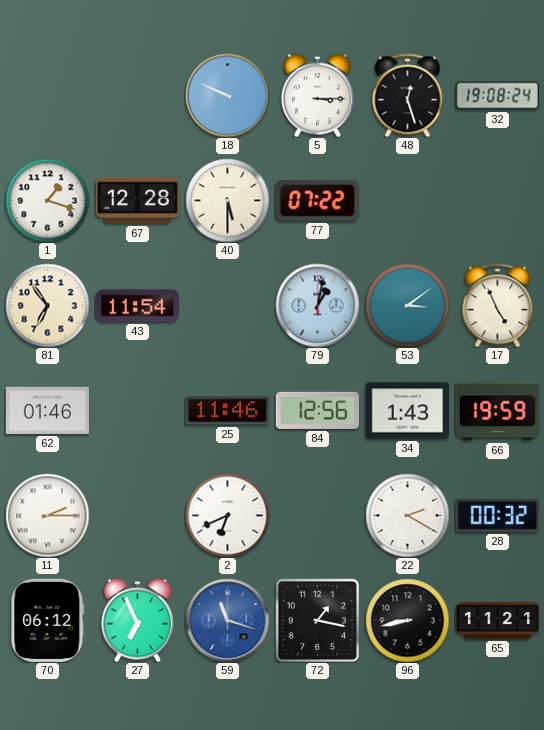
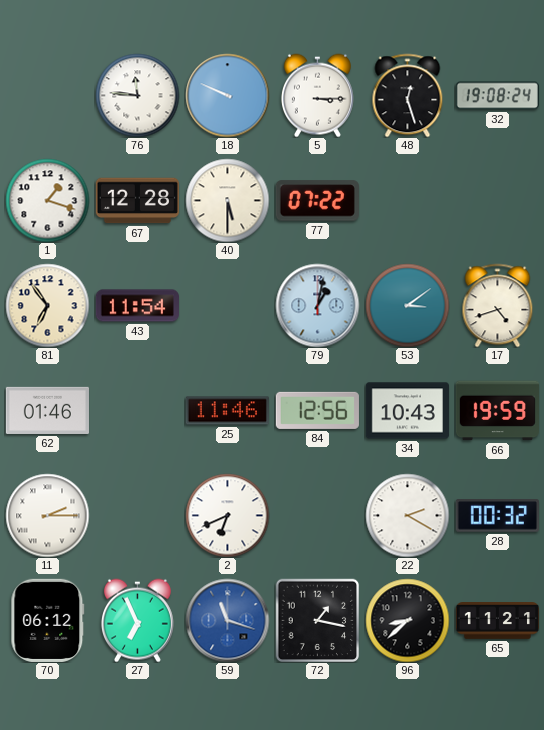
76: none -> 11:46 (137, 95)
17: 4:56 -> 4:42 (498, 305)
34: 1:43 -> 10:43 (407, 411)
96: 8:43 -> 8:38 (407, 620)
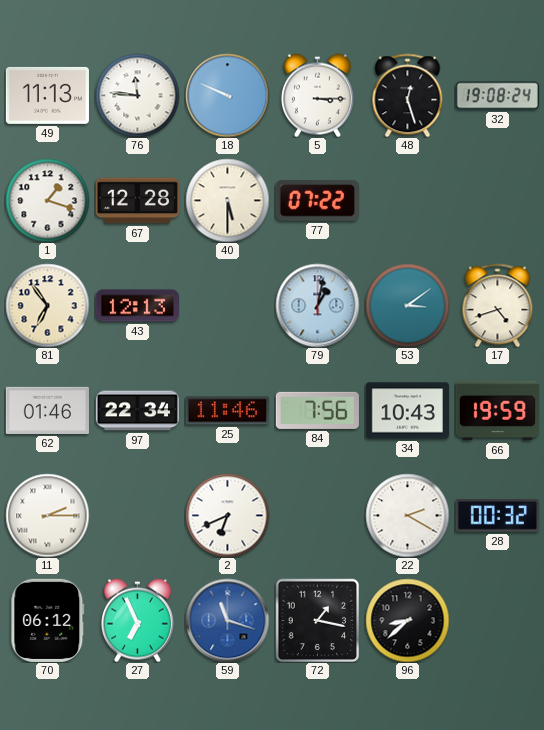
49: none -> 11:13 (47, 95)
43: 11:54 -> 12:13 (137, 306)
97: none -> 22:34 (137, 411)
84: 12:56 -> 7:56 (317, 410)
65: 11:21 -> none (497, 621)
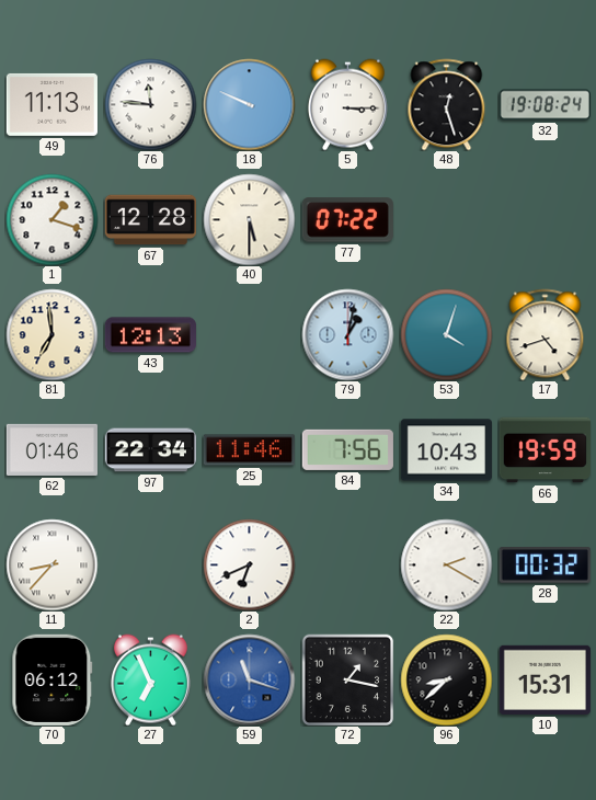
81: 6:54 -> 6:59 (51, 334)
53: 3:09 -> 4:03 (446, 334)
11: 2:15 -> 8:37 (51, 564)
10: none -> 15:31 (545, 679)
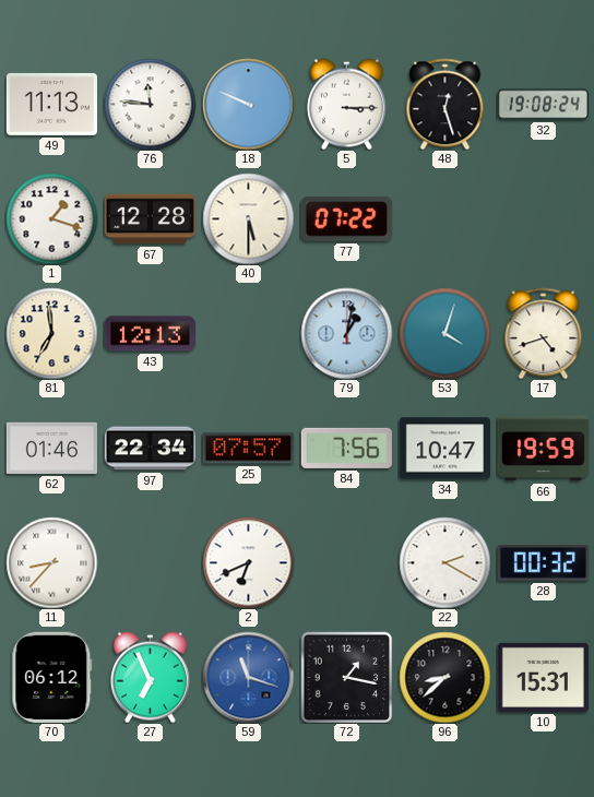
25: 11:46 -> 07:57 (248, 449)
34: 10:43 -> 10:47 (444, 449)
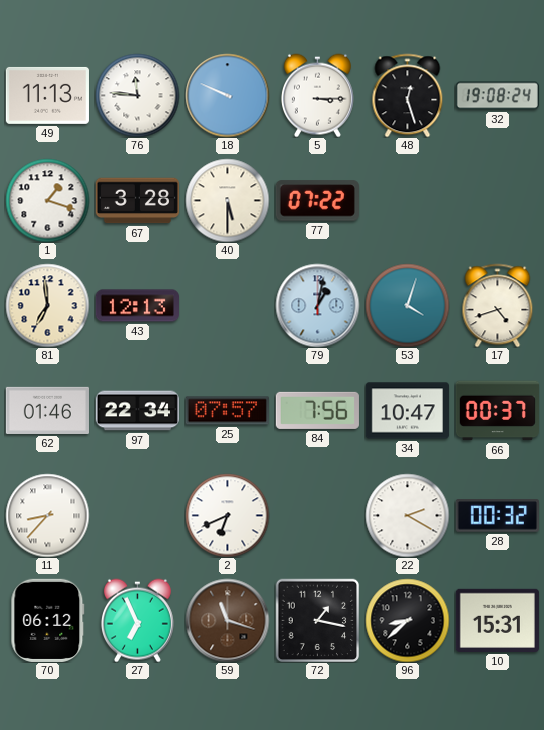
67: 12:28 -> 3:28 (137, 201)
66: 19:59 -> 00:37 (497, 411)
59 dial: blue -> brown (227, 620)
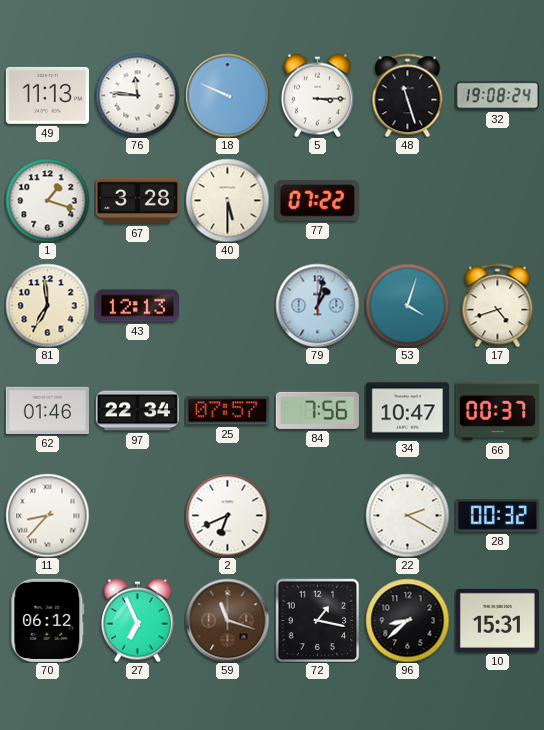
48: 12:27 -> 11:27 (408, 95)
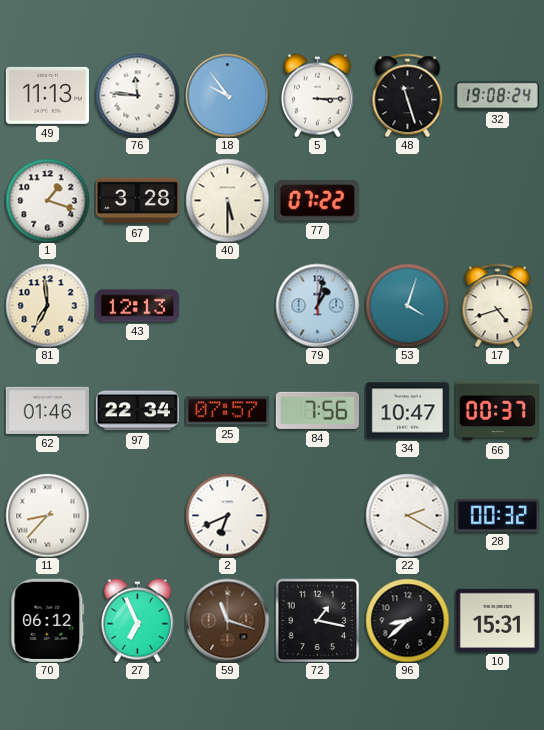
18: 9:49 -> 9:54 (227, 95)
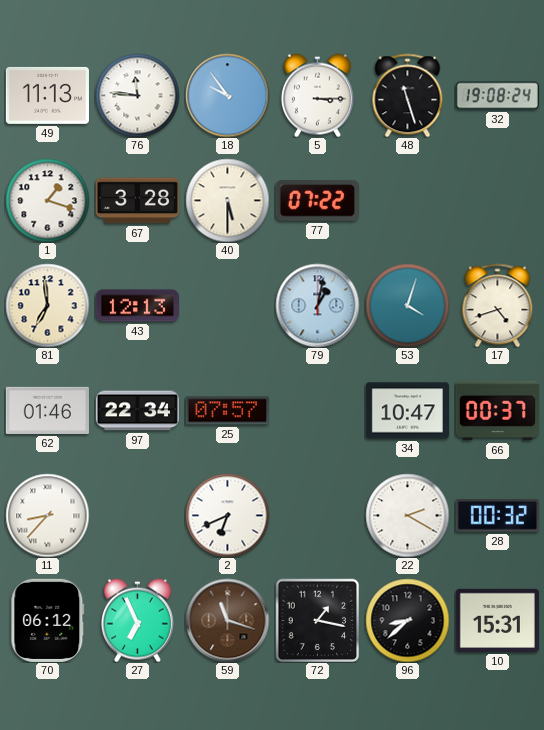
84: 7:56 -> none (317, 410)
